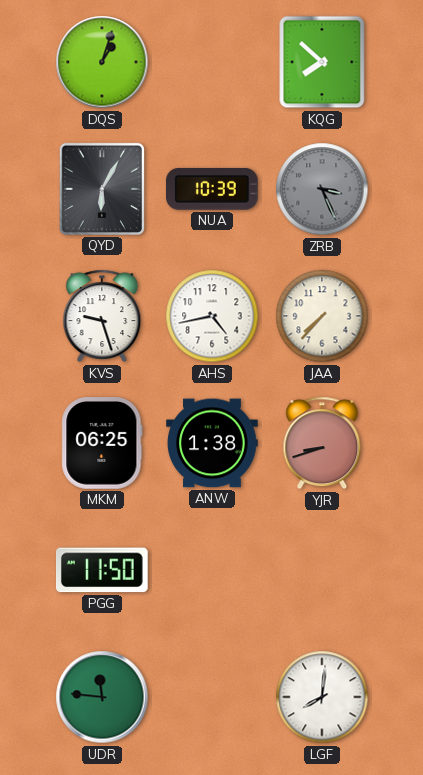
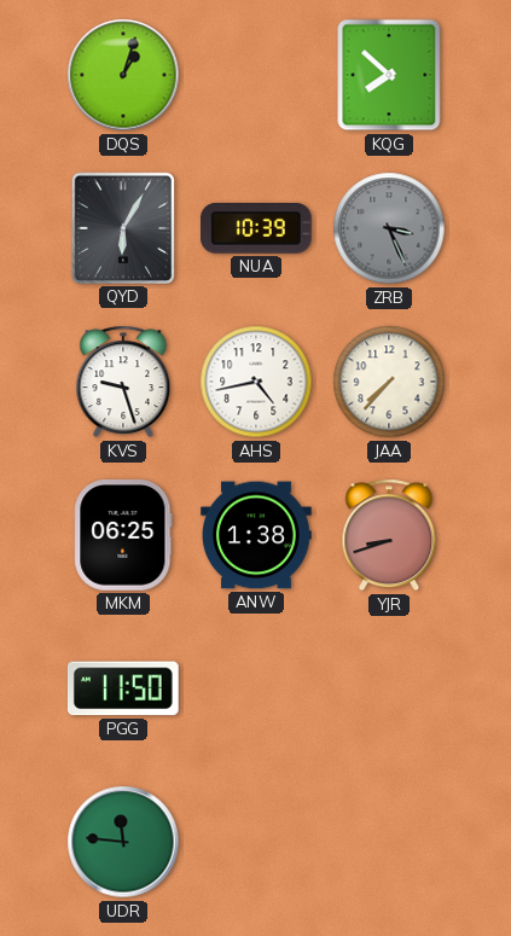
LGF: 8:01 -> none (322, 697)
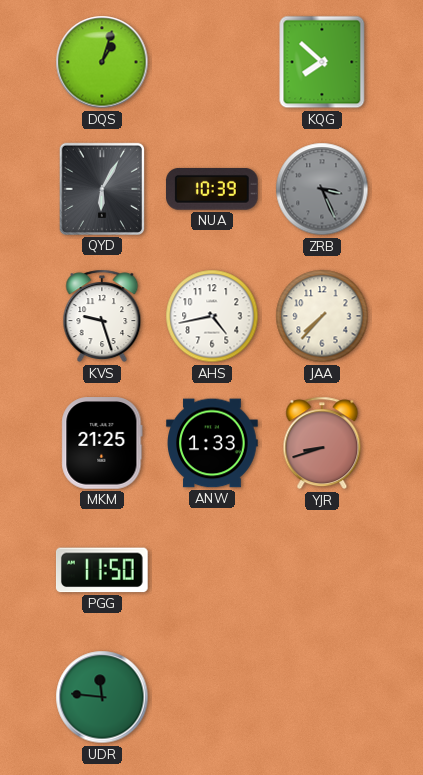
MKM: 06:25 -> 21:25 (102, 443)
ANW: 1:38 -> 1:33 (212, 443)
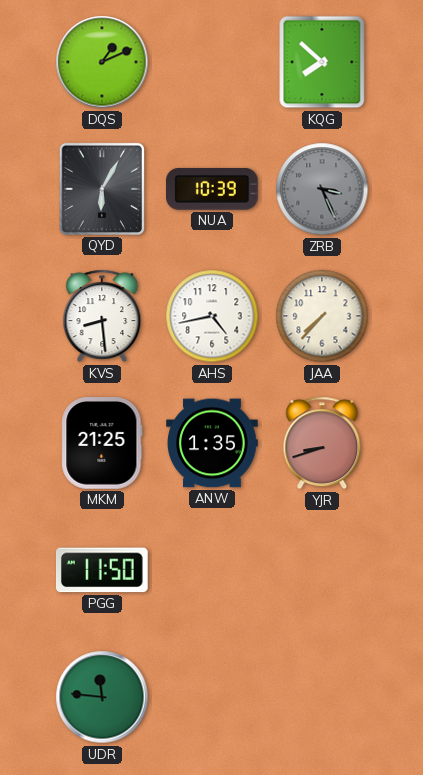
DQS: 1:03 -> 1:11 (102, 62)
KVS: 9:27 -> 8:29 (102, 316)
ANW: 1:33 -> 1:35 (212, 443)
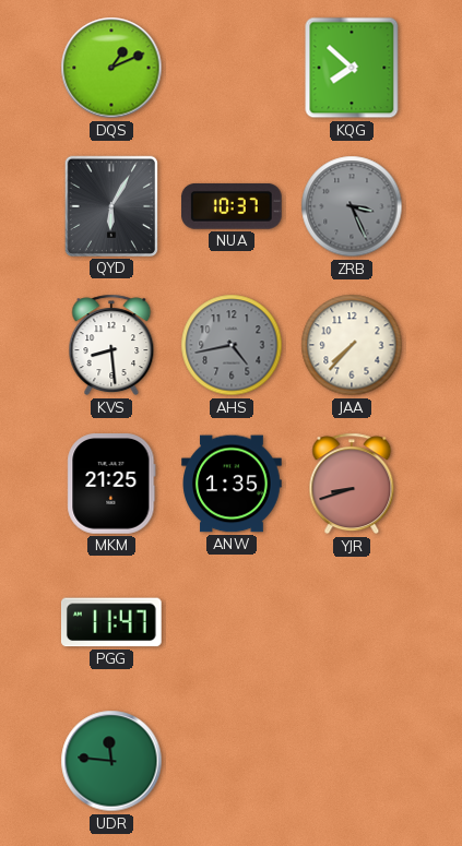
NUA: 10:39 -> 10:37 (233, 206)
AHS dial: white -> grey (232, 345)
PGG: 11:50 -> 11:47 (111, 622)
